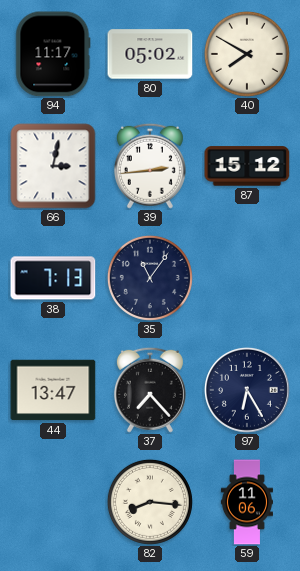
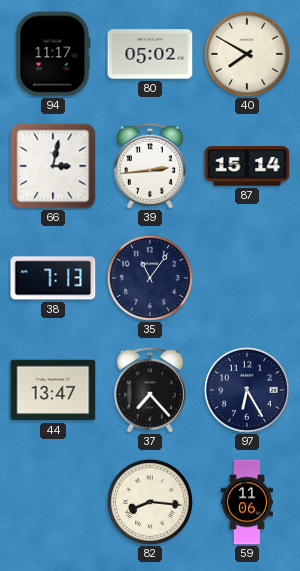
87: 15:12 -> 15:14 (247, 166)
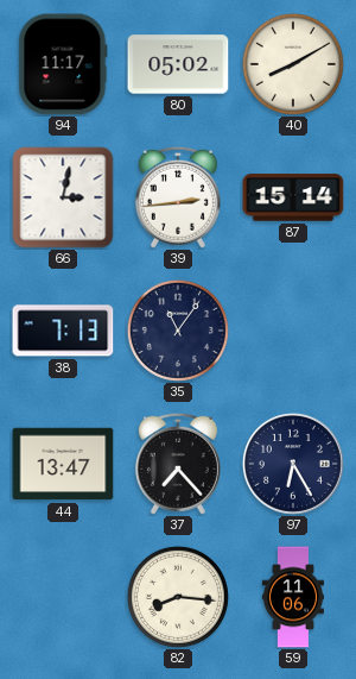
40: 7:50 -> 8:10 (293, 64)
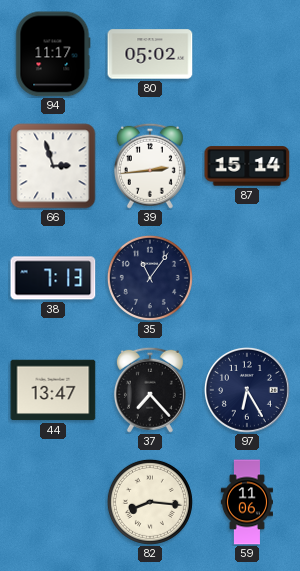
40: 8:10 -> none (293, 64)
66: 3:02 -> 2:57 (53, 166)
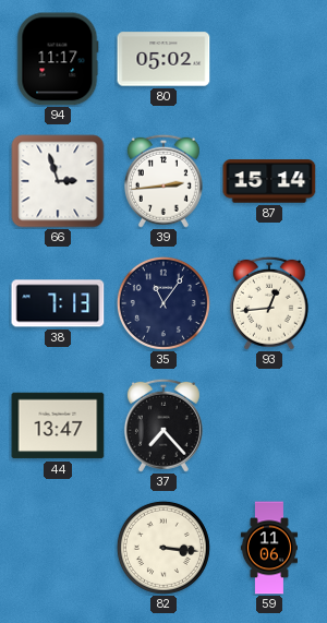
93: none -> 12:44 (269, 303)
97: 6:25 -> none (247, 390)
82: 8:16 -> 3:16 (163, 548)
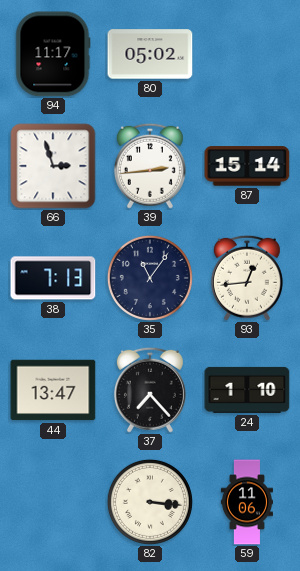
24: none -> 1:10 (247, 390)
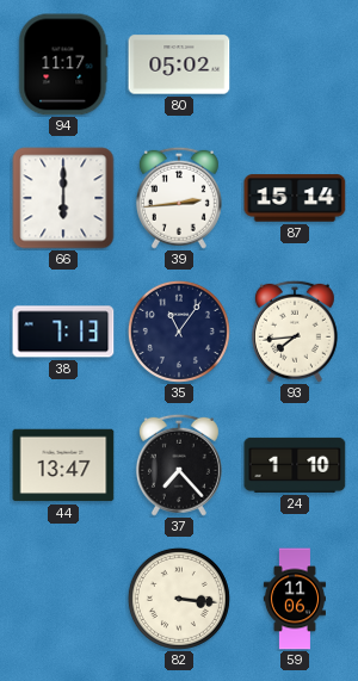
66: 2:57 -> 6:00 (63, 198)
93: 12:44 -> 7:44 (295, 332)
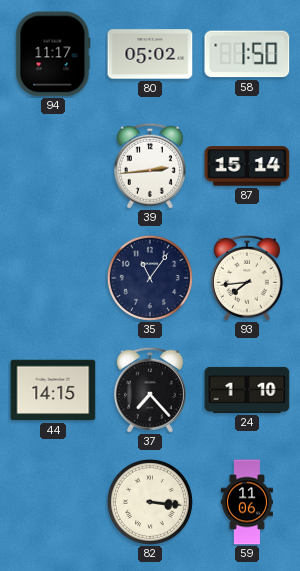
58: none -> 1:50 (247, 54)
66: 6:00 -> none (63, 198)
38: 7:13 -> none (63, 332)
44: 13:47 -> 14:15 (53, 390)
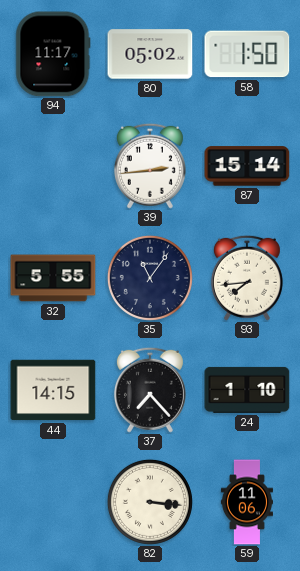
32: none -> 5:55 (53, 278)
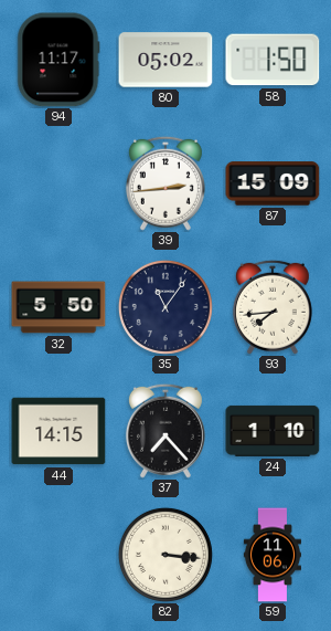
87: 15:14 -> 15:09 (273, 183)
32: 5:55 -> 5:50 (58, 307)
